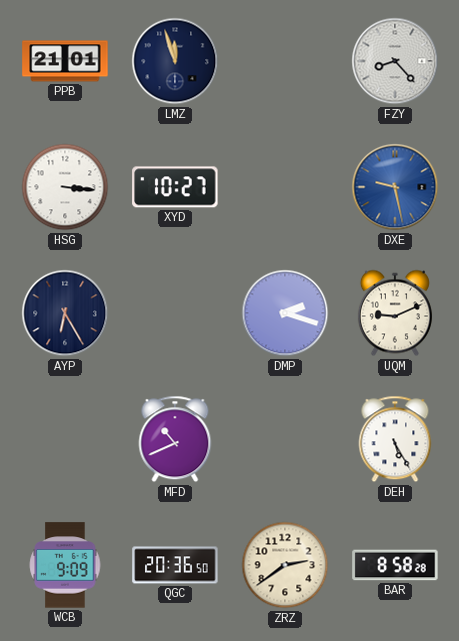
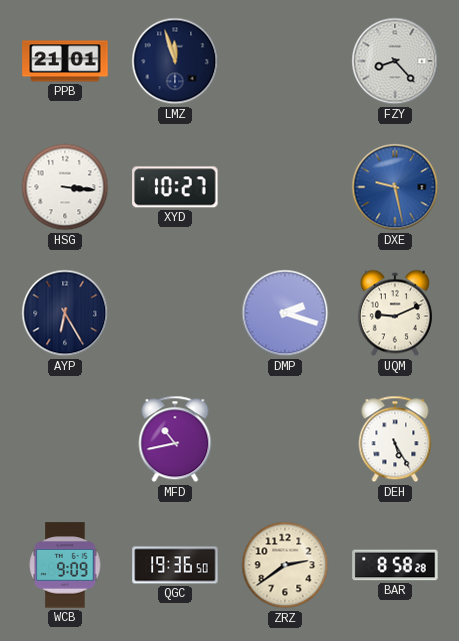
MFD: 10:41 -> 10:43 (175, 439)
QGC: 20:36 -> 19:36 (175, 565)
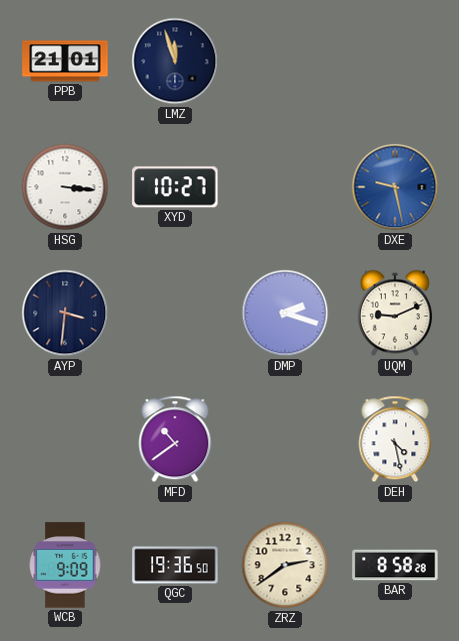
FZY: 8:23 -> none (395, 61)
AYP: 6:25 -> 3:31 (65, 313)
MFD: 10:43 -> 10:39 (175, 439)
DEH: 5:25 -> 4:28 (395, 439)
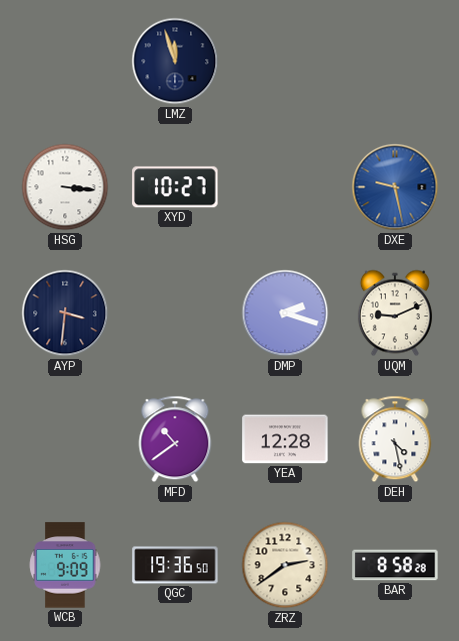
PPB: 21:01 -> none (65, 61)
YEA: none -> 12:28 (285, 439)
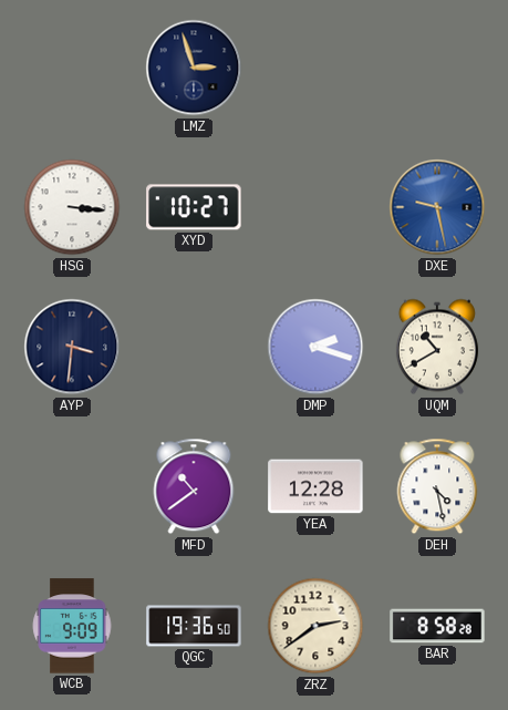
LMZ: 11:57 -> 2:57 (194, 68)
UQM: 9:11 -> 10:40 (437, 347)
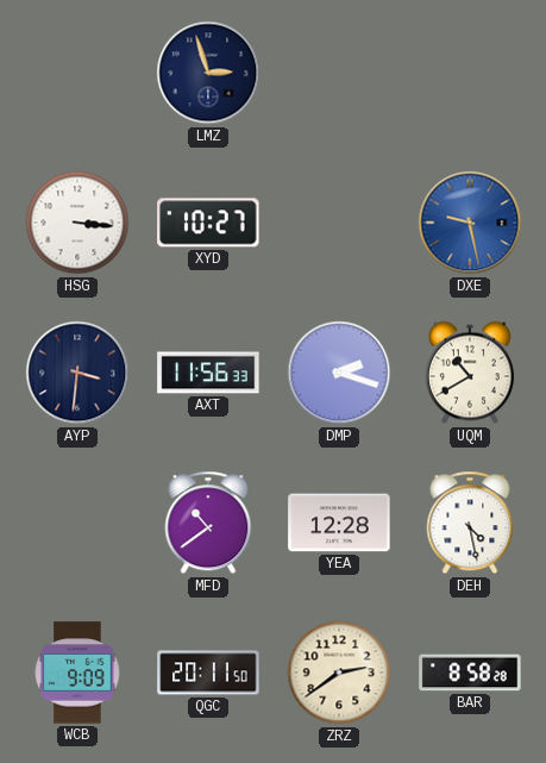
AXT: none -> 11:56 (208, 373)
QGC: 19:36 -> 20:11 (208, 673)
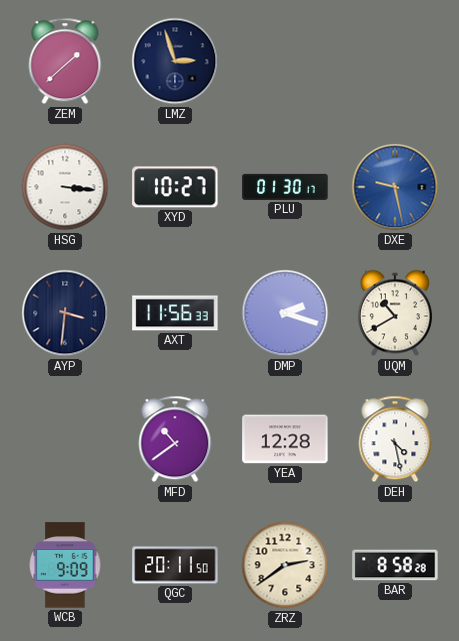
ZEM: none -> 1:38 (65, 61)
PLU: none -> 01:30 (285, 187)
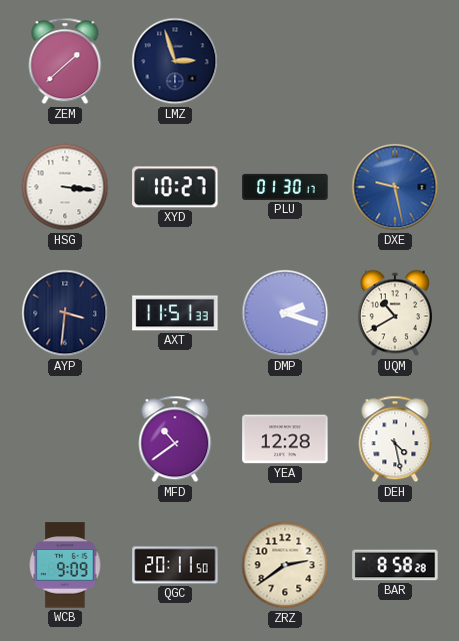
AXT: 11:56 -> 11:51 (175, 313)
